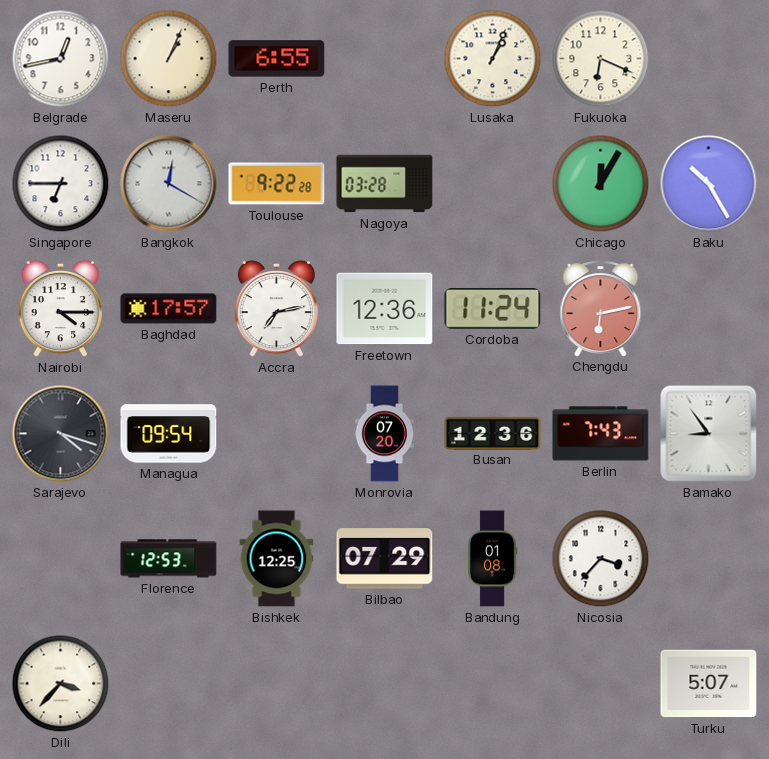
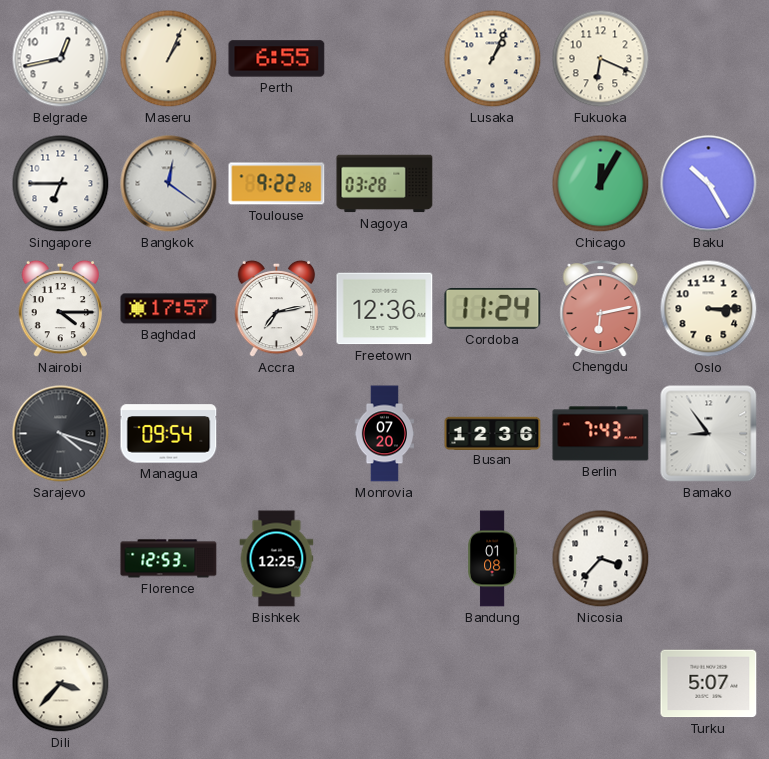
Bangkok: 12:20 -> 12:21 (169, 184)
Oslo: none -> 3:15 (709, 309)
Bilbao: 07:29 -> none (385, 559)
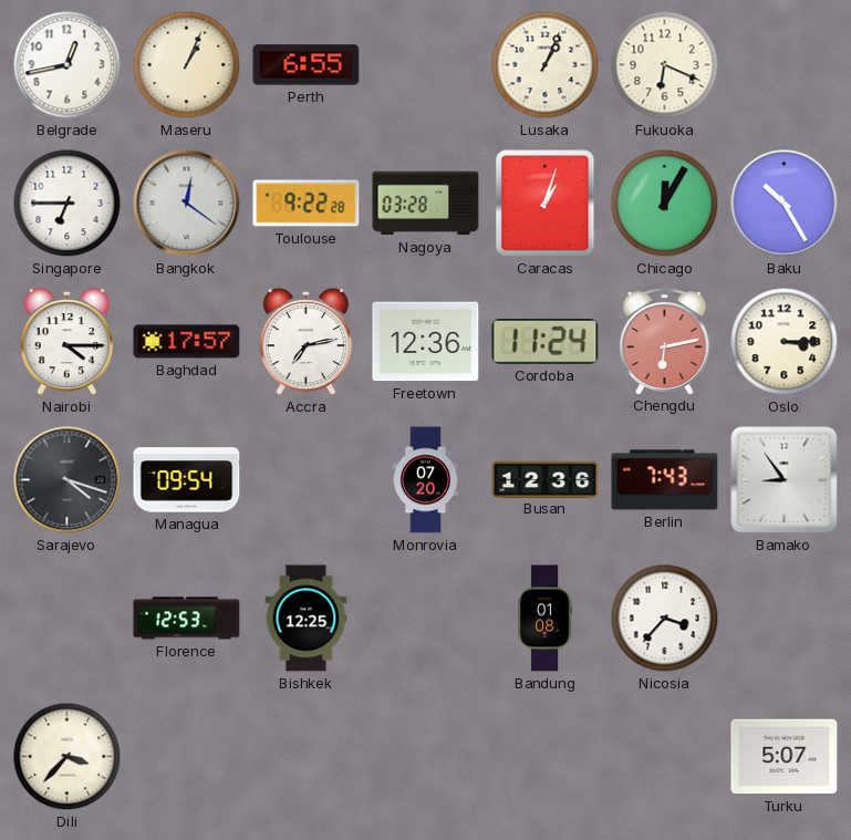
Caracas: none -> 1:03 (546, 204)
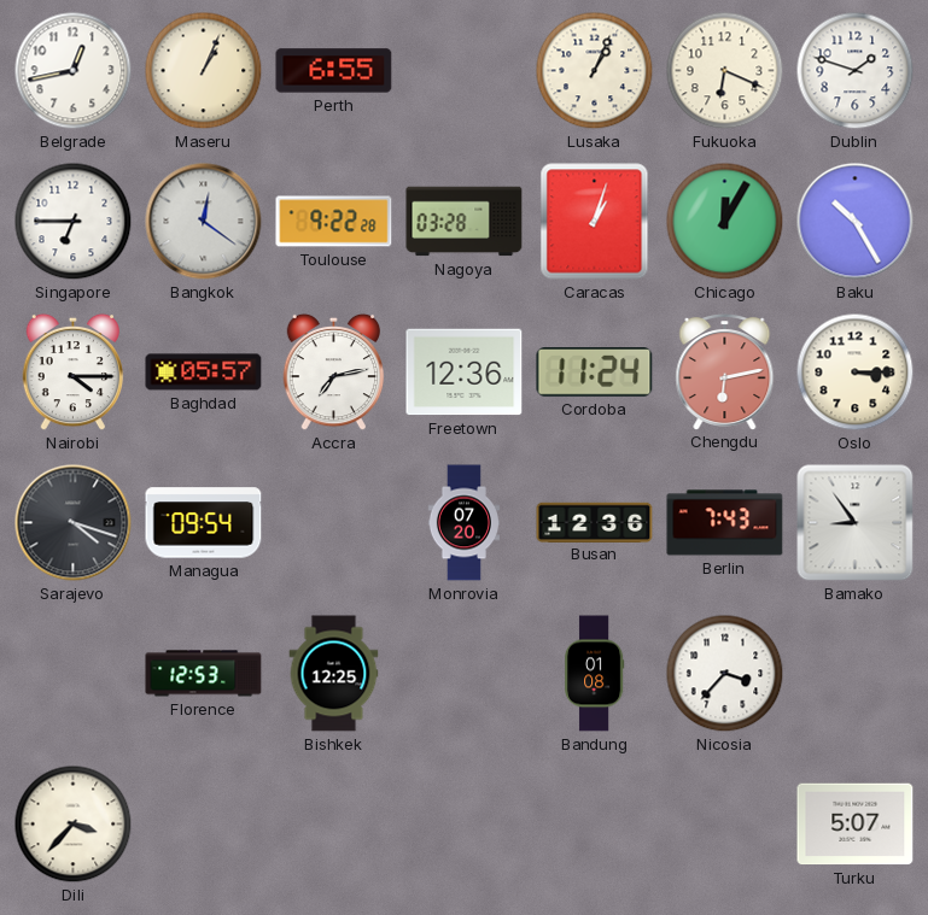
Dublin: none -> 1:48 (856, 71)
Baghdad: 17:57 -> 05:57 (204, 373)
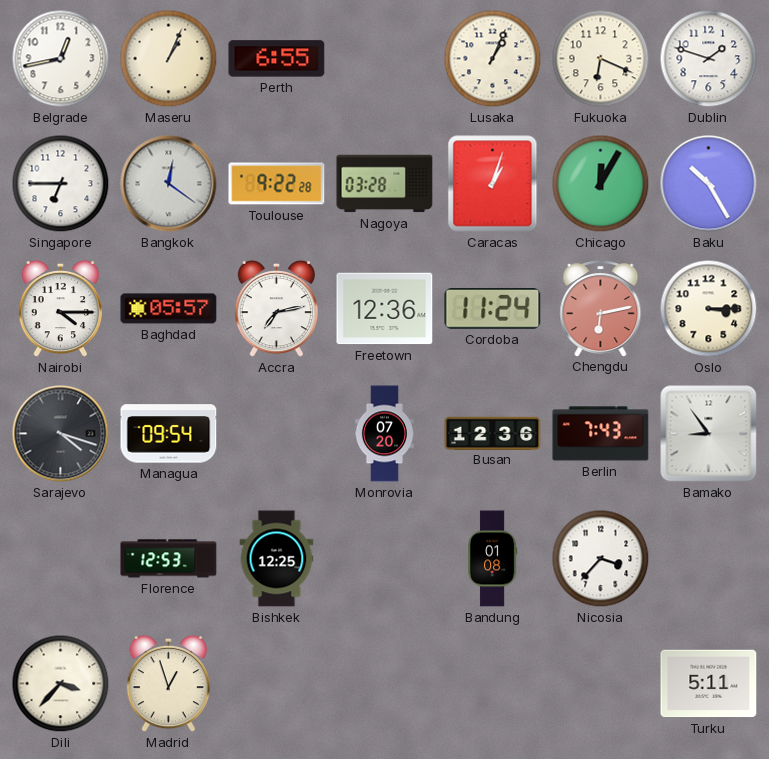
Madrid: none -> 12:57 (169, 684)
Turku: 5:07 -> 5:11 (709, 684)
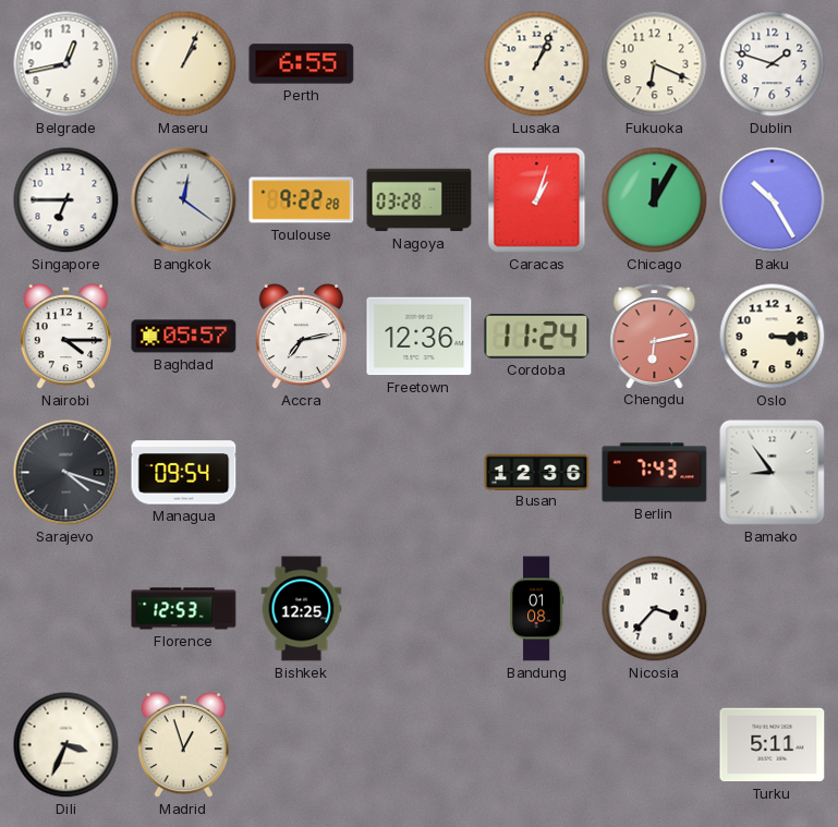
Monrovia: 07:20 -> none (384, 434)
Dili: 3:37 -> 3:34 (66, 745)
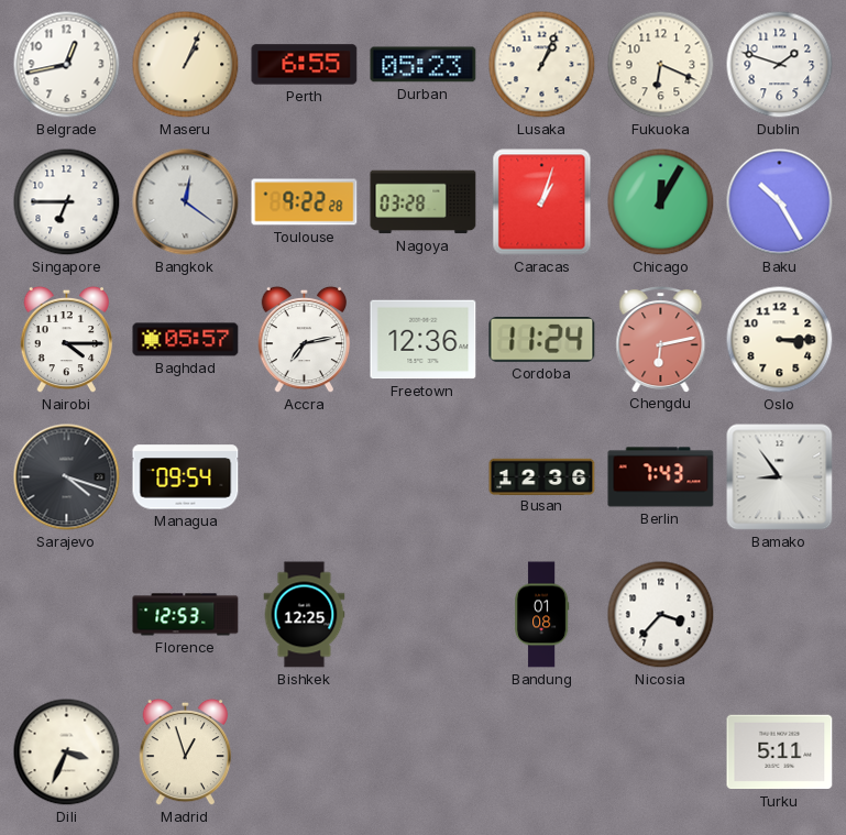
Durban: none -> 05:23 (424, 65)
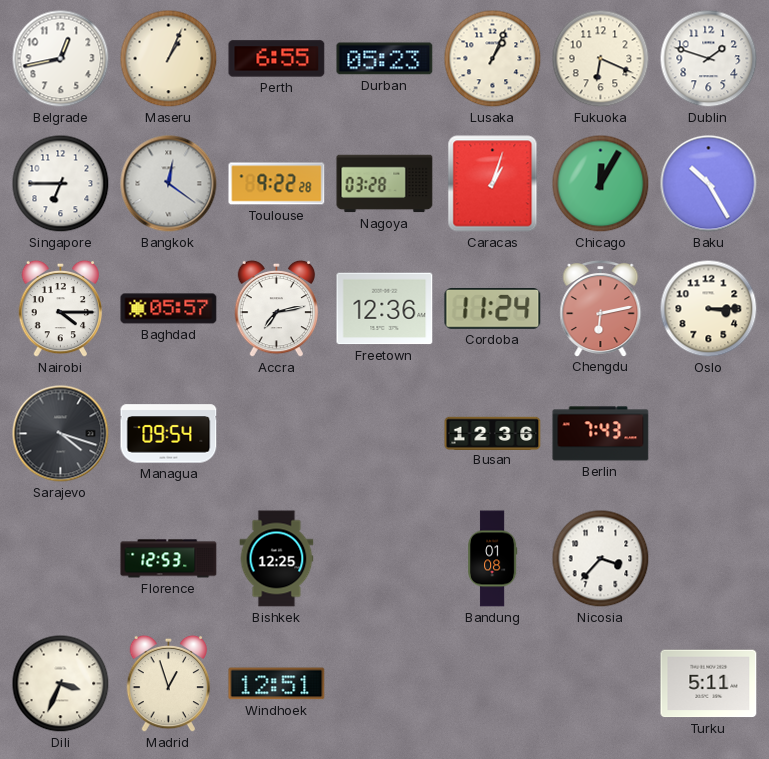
Bamako: 8:54 -> none (780, 477)
Windhoek: none -> 12:51 (277, 684)
